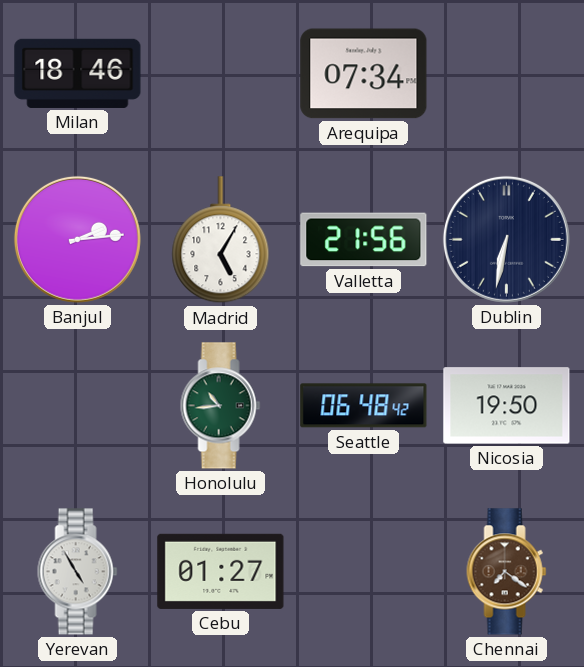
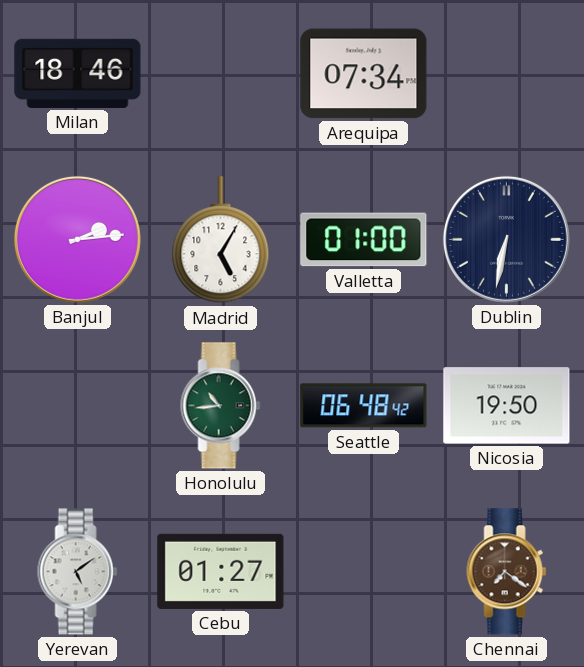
Valletta: 21:56 -> 01:00 (364, 240)
Yerevan: 4:55 -> 5:09 (78, 572)
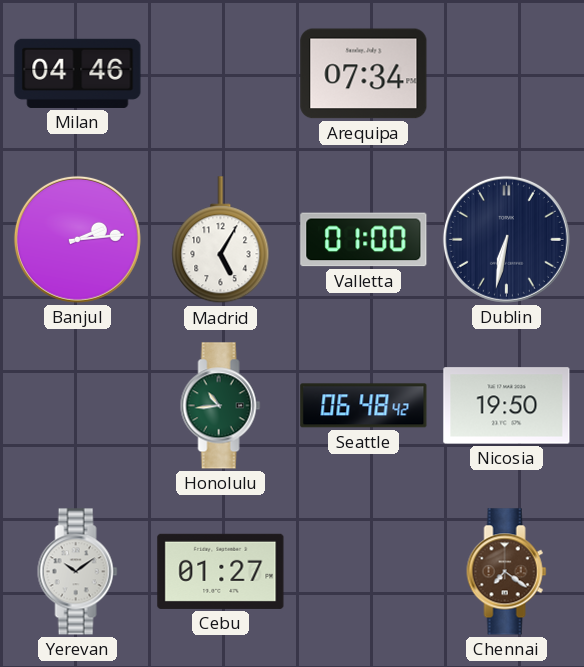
Milan: 18:46 -> 04:46 (78, 73)
Yerevan: 5:09 -> 10:09 (78, 572)
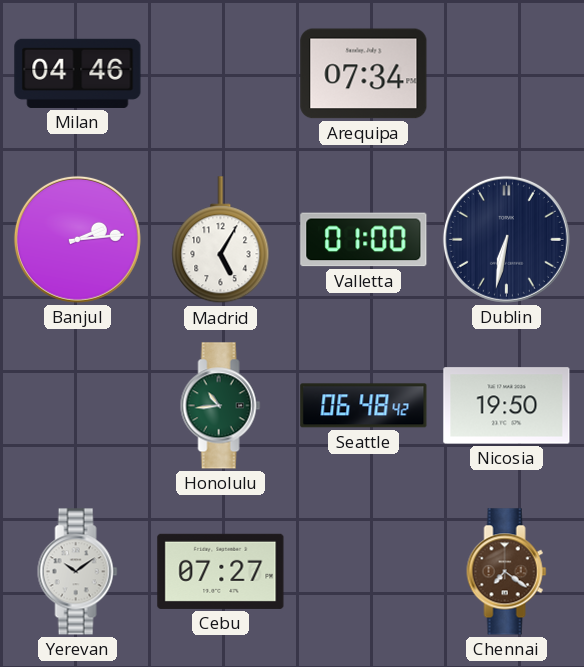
Cebu: 01:27 -> 07:27 (221, 571)
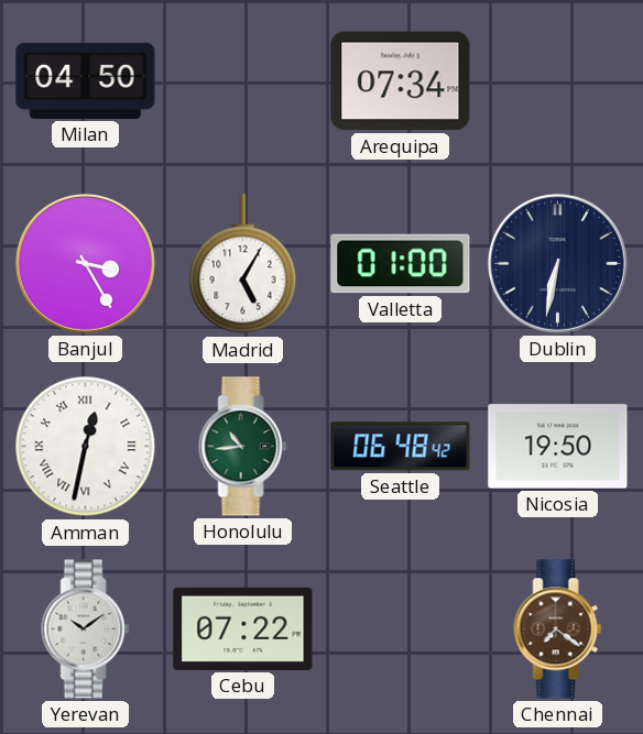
Milan: 04:46 -> 04:50 (86, 80)
Banjul: 2:14 -> 3:25 (85, 263)
Amman: none -> 12:32 (86, 447)
Cebu: 07:27 -> 07:22 (243, 628)
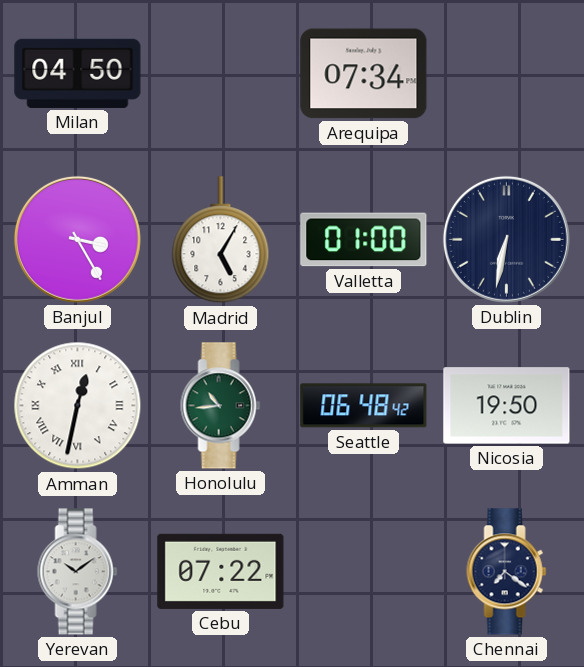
Chennai dial: brown -> navy (507, 572)
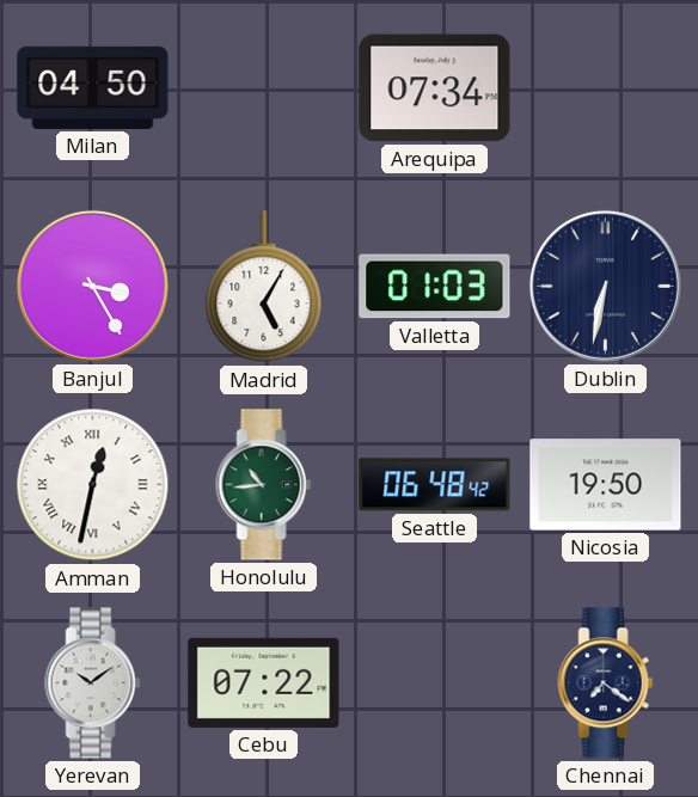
Valletta: 01:00 -> 01:03 (435, 287)
